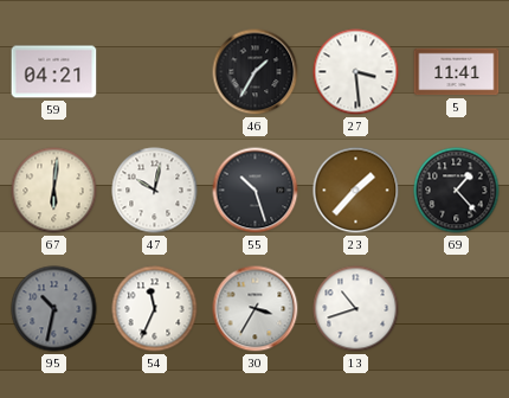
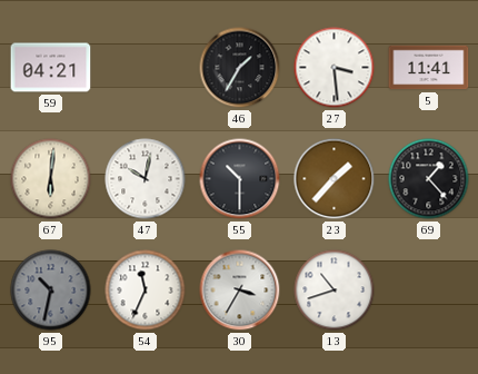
55: 10:27 -> 10:30 (240, 179)
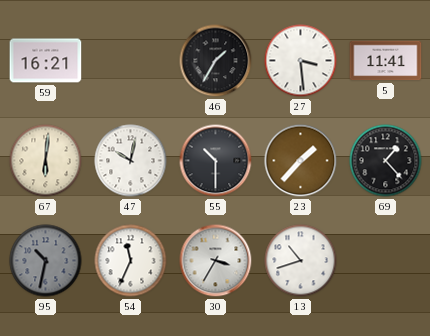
59: 04:21 -> 16:21 (46, 61)
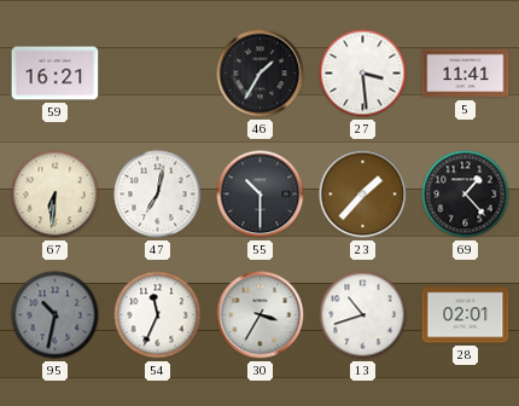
67: 6:01 -> 6:31 (56, 195)
47: 10:02 -> 7:02 (158, 195)
28: none -> 02:01 (466, 315)
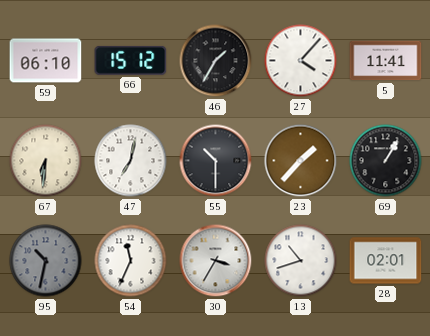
59: 16:21 -> 06:10 (46, 61)
66: none -> 15:12 (131, 60)
27: 3:29 -> 4:07 (301, 61)
69: 1:23 -> 1:05 (386, 161)
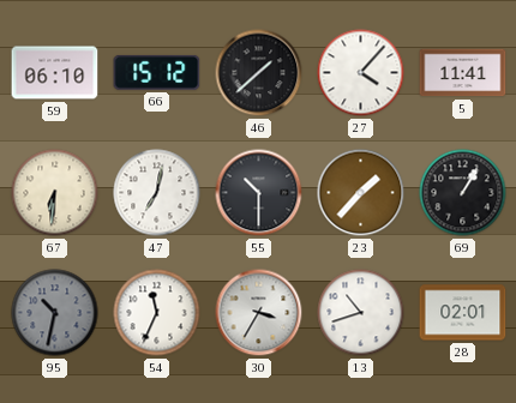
46: 1:35 -> 1:38 (259, 73)
